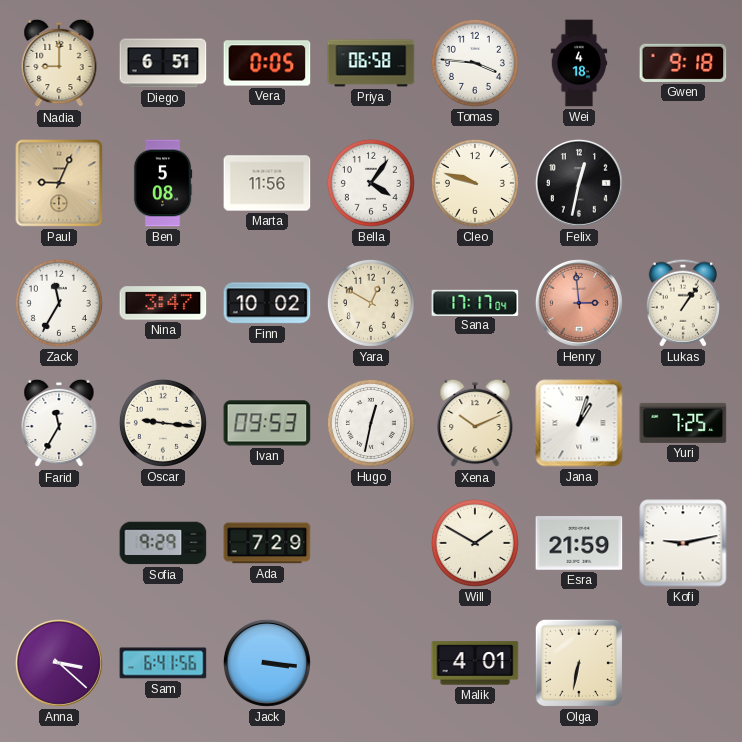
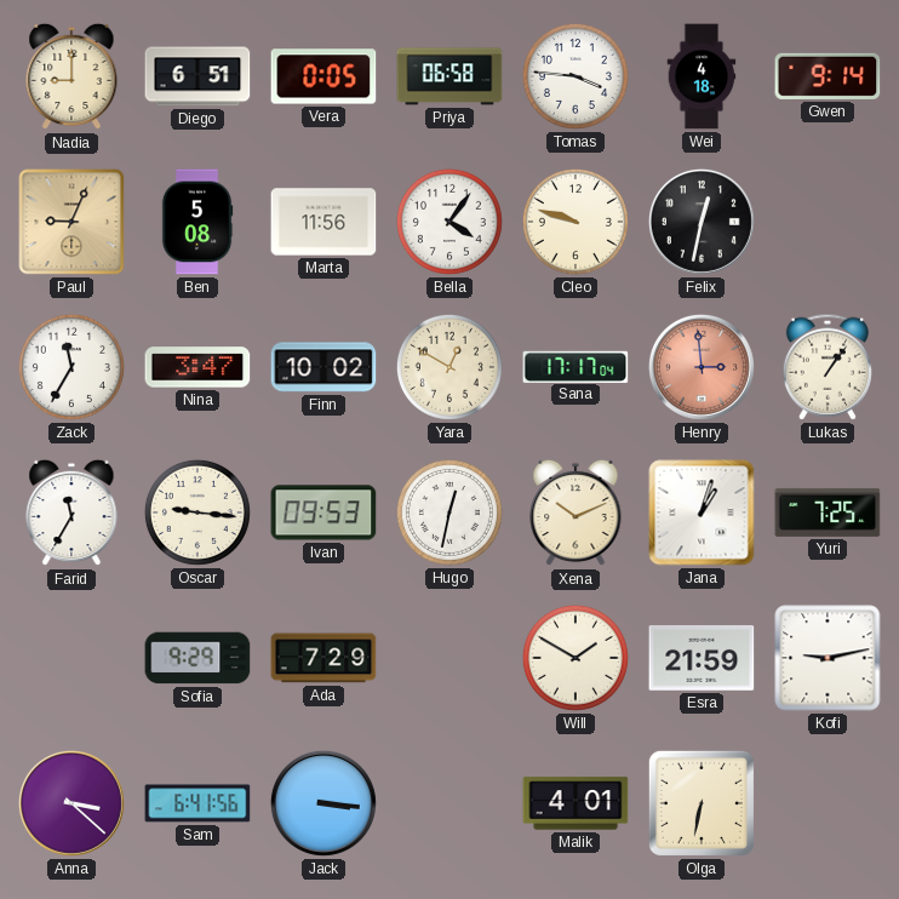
Gwen: 9:18 -> 9:14 (828, 76)
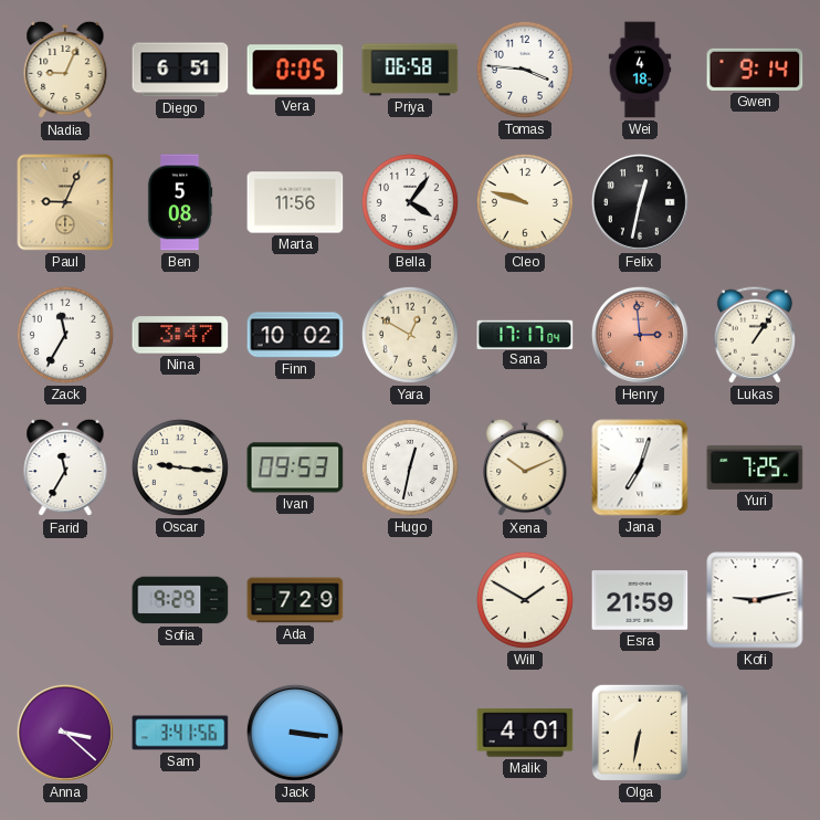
Nadia: 9:00 -> 9:04 (65, 70)
Jana: 1:03 -> 7:03 (640, 467)
Sam: 6:41 -> 3:41 (180, 733)
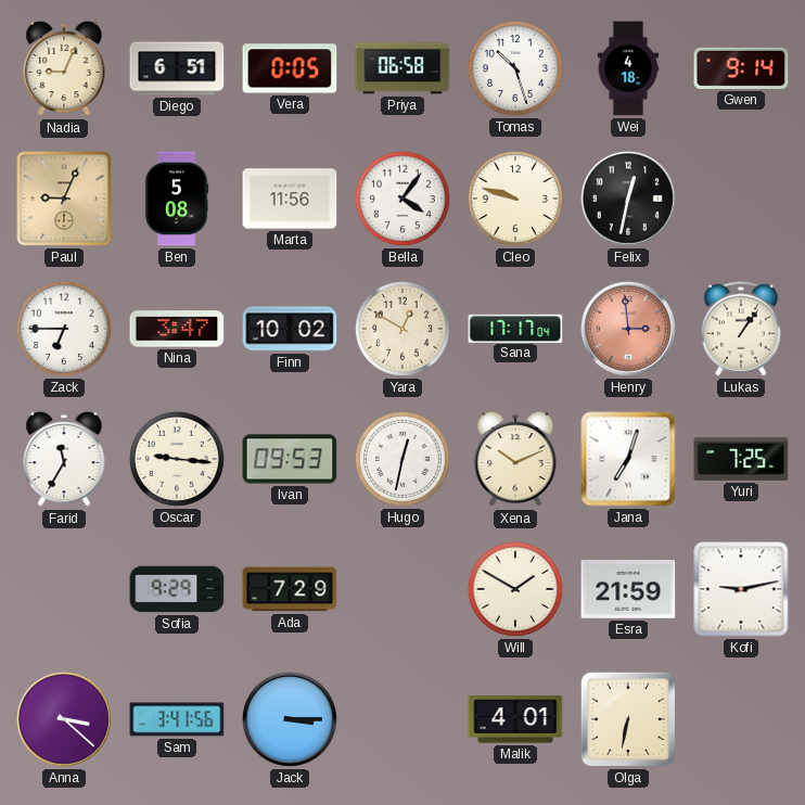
Tomas: 3:46 -> 10:27 (515, 68)
Zack: 11:35 -> 6:45 (64, 329)
Jack: 3:16 -> 3:15 (290, 719)
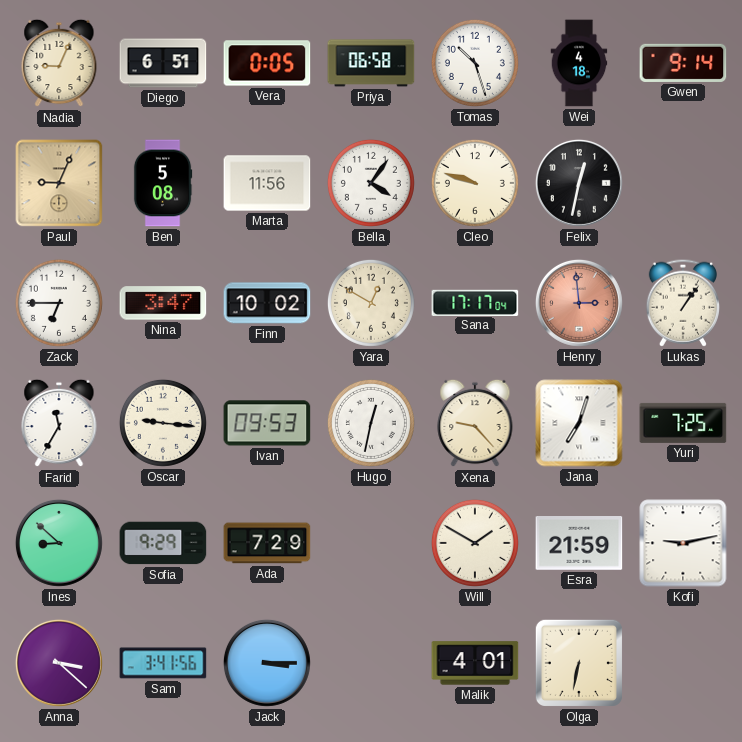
Xena: 10:11 -> 9:23 (475, 423)
Ines: none -> 8:52 (59, 543)
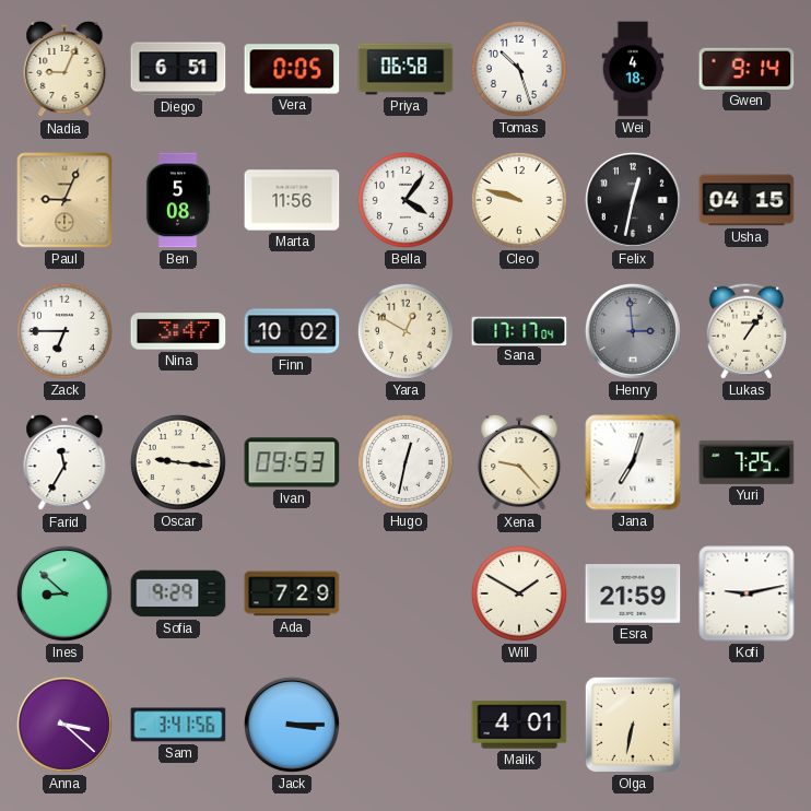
Usha: none -> 04:15 (747, 200)
Henry dial: salmon -> grey (633, 331)
